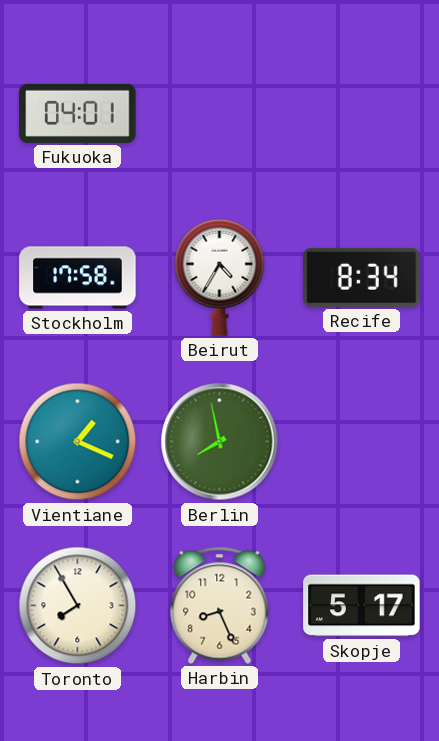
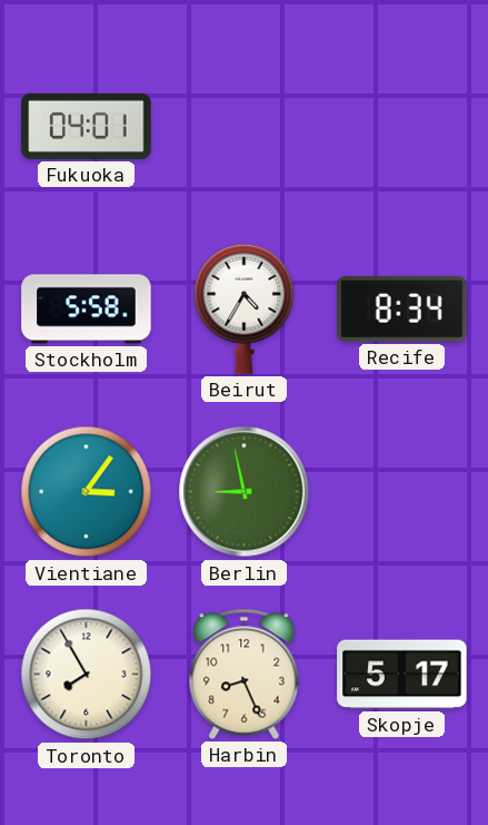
Stockholm: 17:58 -> 5:58 (87, 310)
Vientiane: 1:19 -> 3:06 (87, 492)
Berlin: 7:58 -> 8:58 (245, 492)
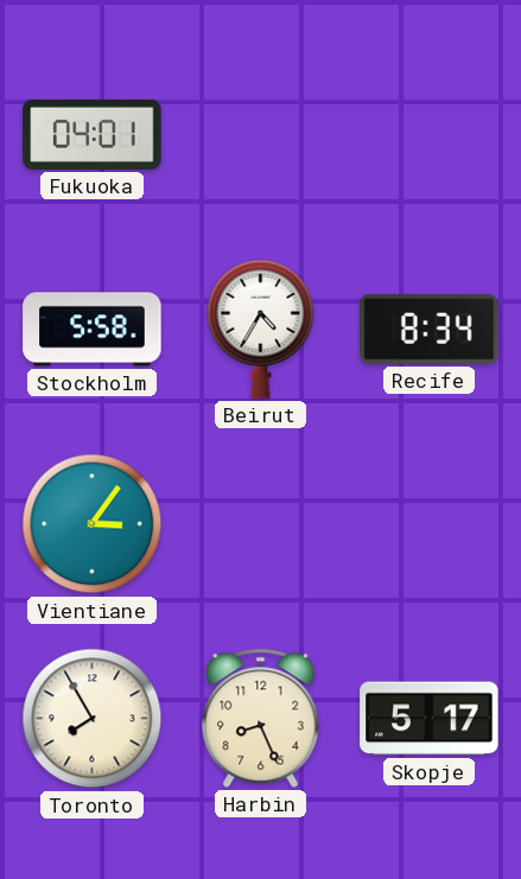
Berlin: 8:58 -> none (245, 492)
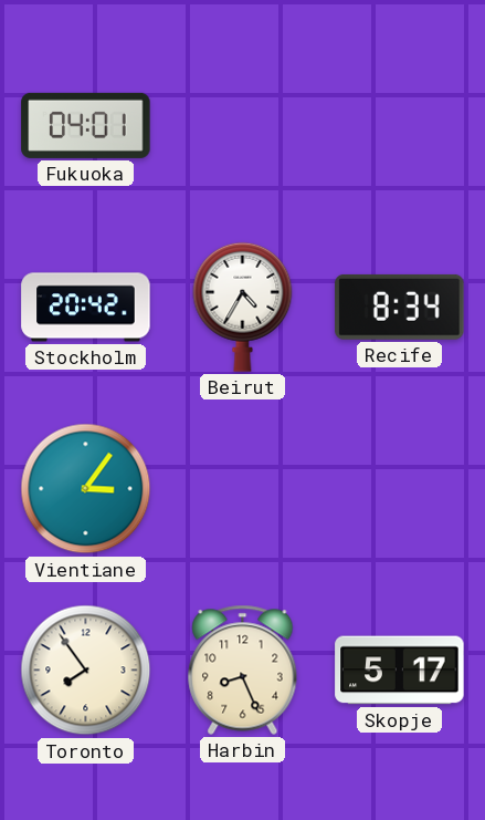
Stockholm: 5:58 -> 20:42 (86, 308)
Toronto: 7:55 -> 7:54 (86, 671)
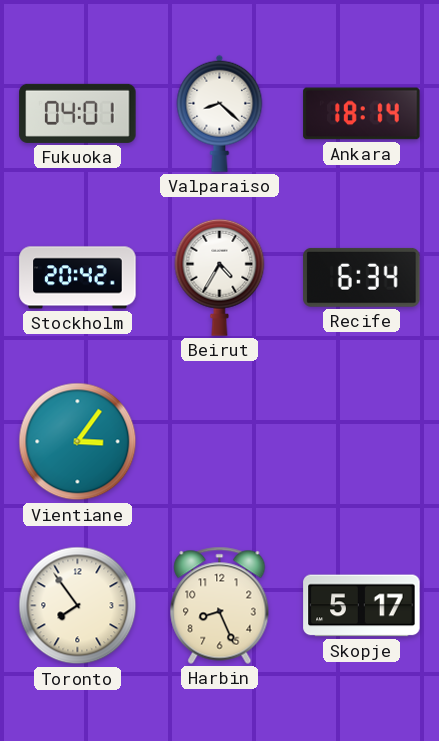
Valparaiso: none -> 8:22 (220, 113)
Ankara: none -> 18:14 (362, 114)
Recife: 8:34 -> 6:34 (362, 277)
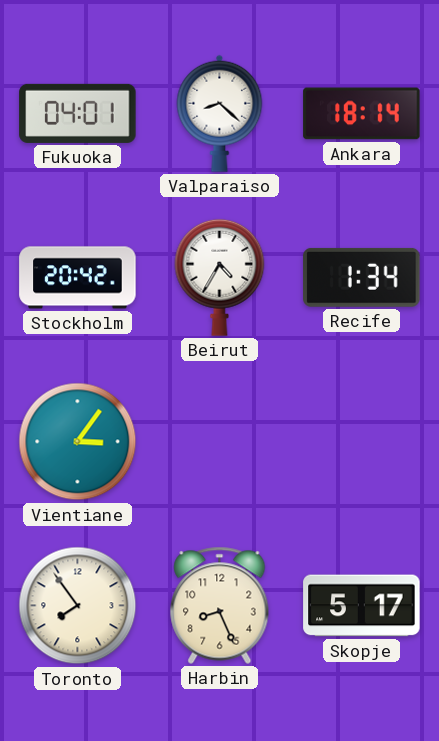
Recife: 6:34 -> 1:34 (362, 277)
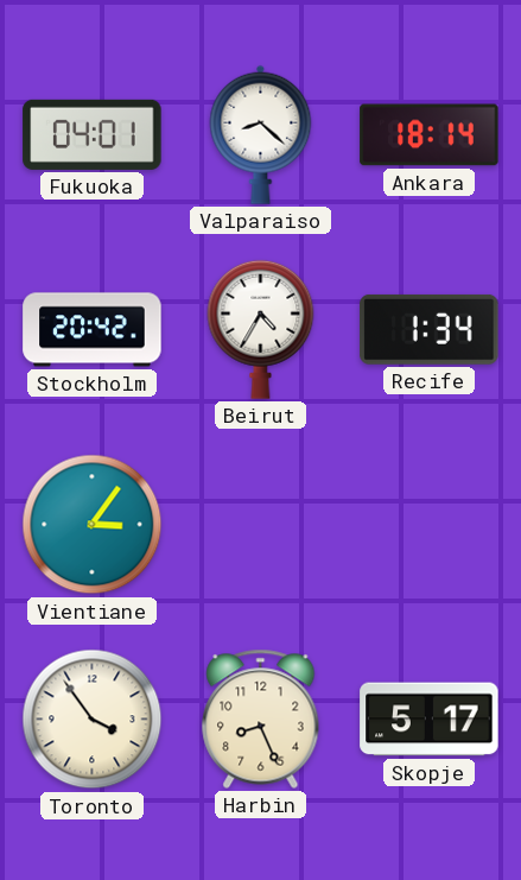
Toronto: 7:54 -> 3:54 (93, 720)
